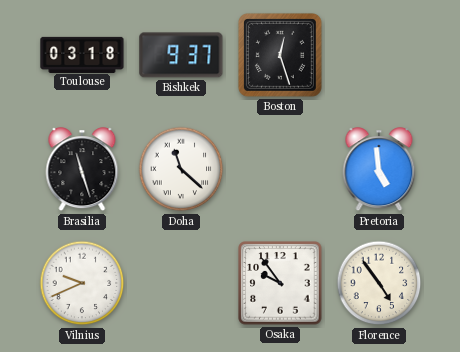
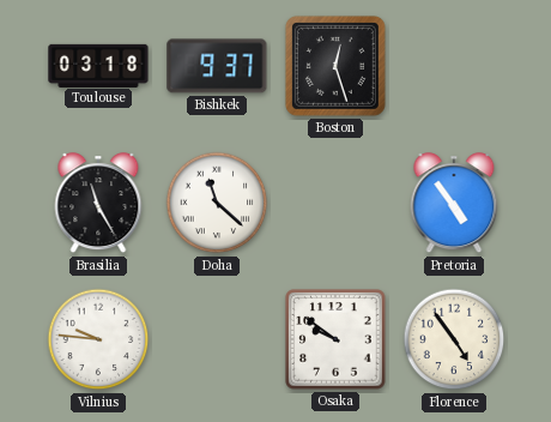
Brasilia: 11:27 -> 11:25 (98, 204)
Pretoria: 4:59 -> 4:54 (454, 204)
Vilnius: 9:41 -> 9:46 (98, 339)
Osaka: 9:54 -> 9:51 (335, 339)
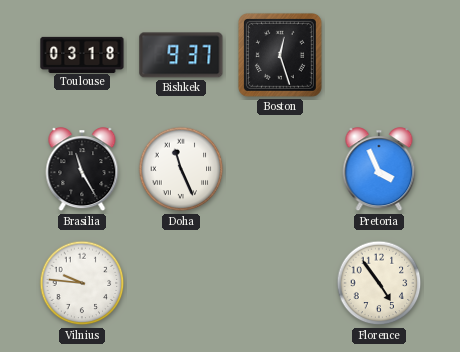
Doha: 11:22 -> 11:26 (181, 169)
Pretoria: 4:54 -> 3:56 (379, 170)
Osaka: 9:51 -> none (335, 339)
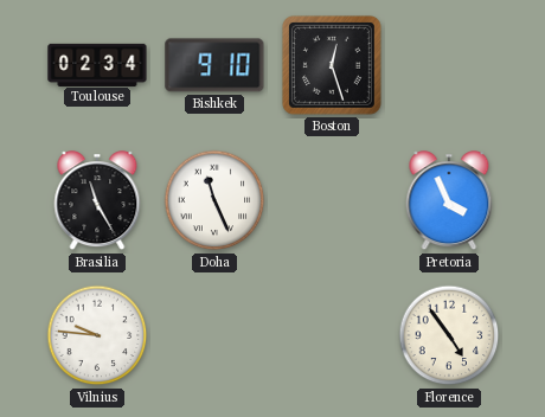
Toulouse: 03:18 -> 02:34 (97, 64)
Bishkek: 9:37 -> 9:10 (214, 65)
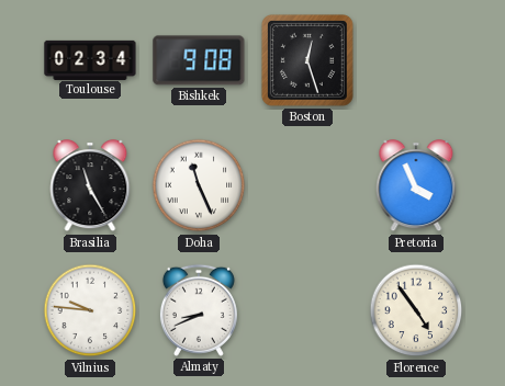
Bishkek: 9:10 -> 9:08 (199, 60)
Almaty: none -> 8:41 (199, 310)
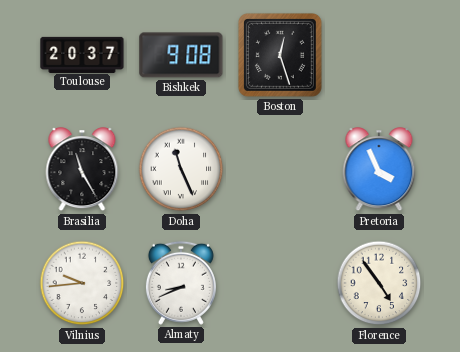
Toulouse: 02:34 -> 20:37 (82, 54)
Vilnius: 9:46 -> 9:44 (82, 283)
